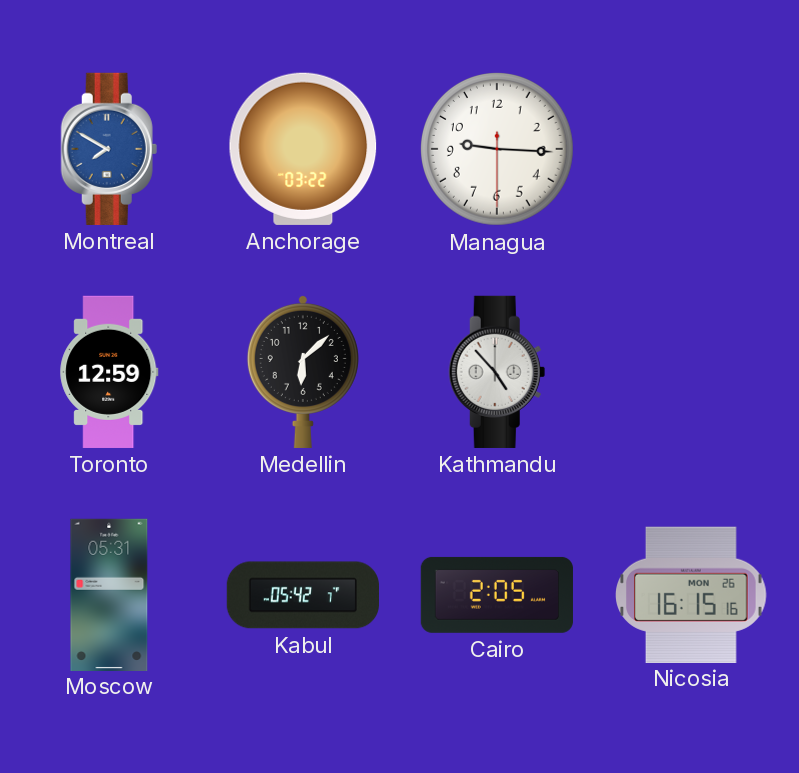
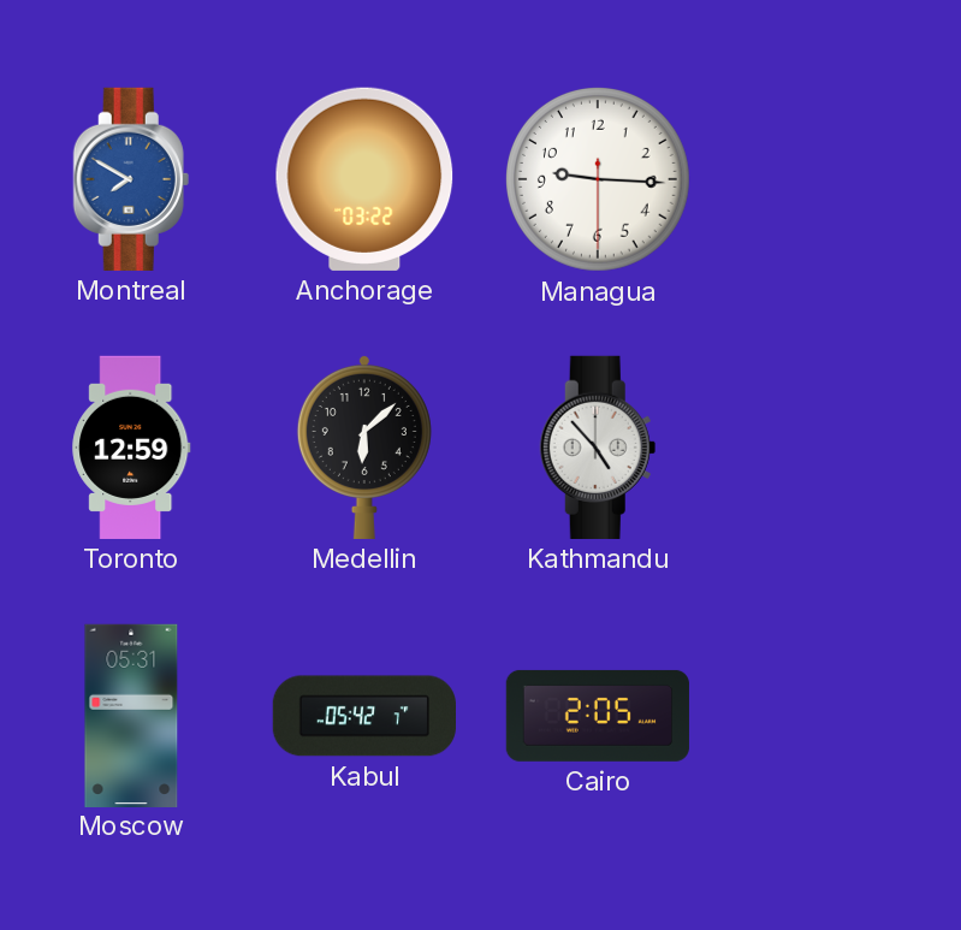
Nicosia: 16:15 -> none (691, 594)
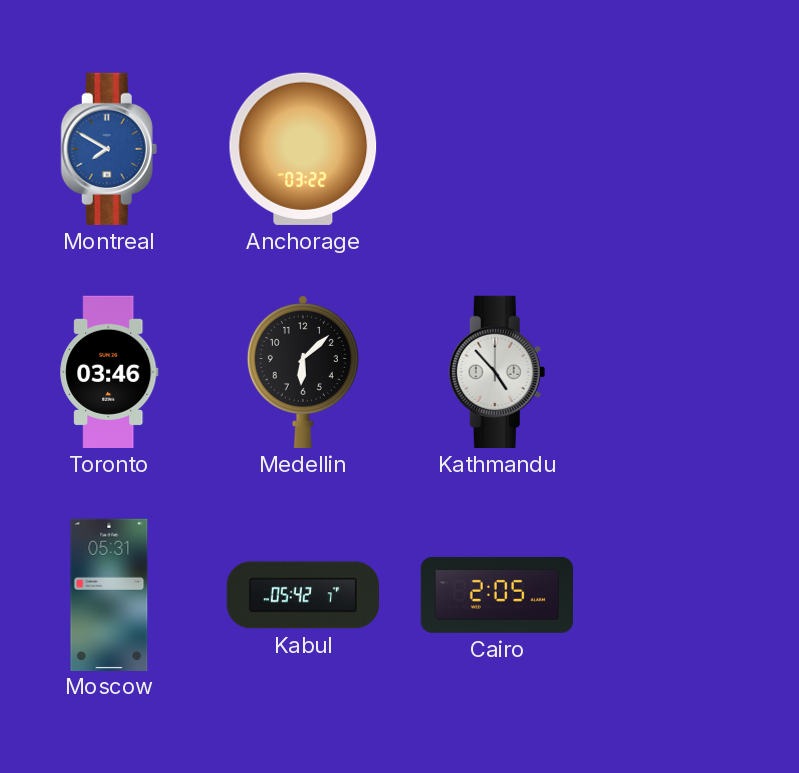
Managua: 9:15 -> none (598, 179)
Toronto: 12:59 -> 03:46 (109, 372)
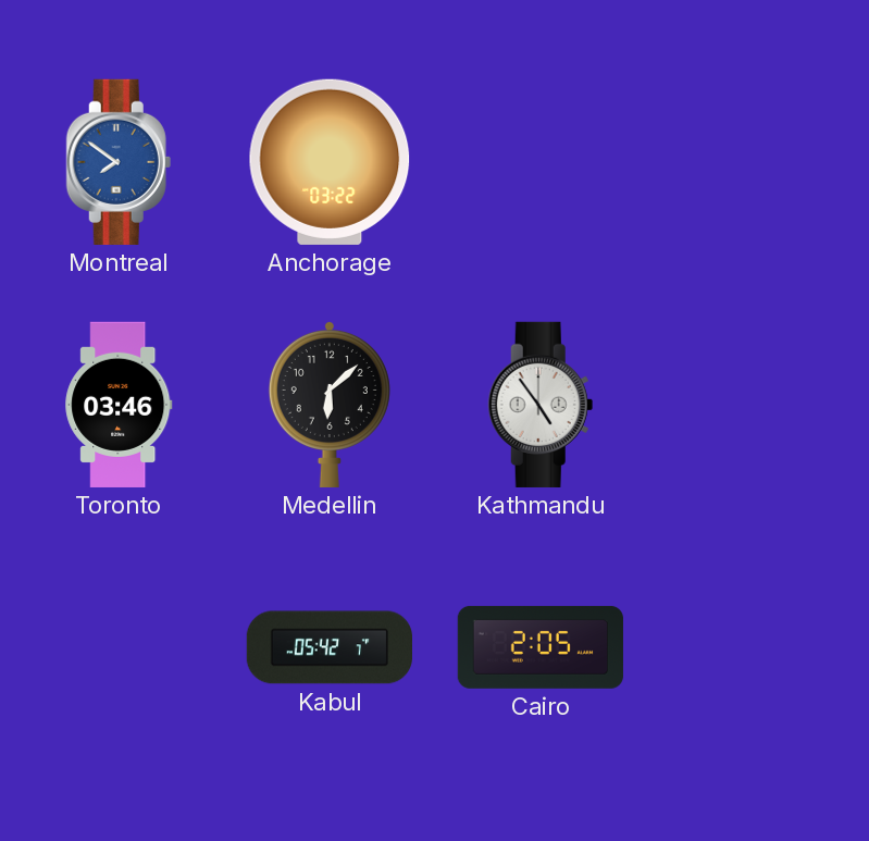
Montreal: 7:50 -> 7:51 (119, 162)
Kathmandu: 4:53 -> 4:54 (541, 405)
Moscow: 05:31 -> none (109, 594)
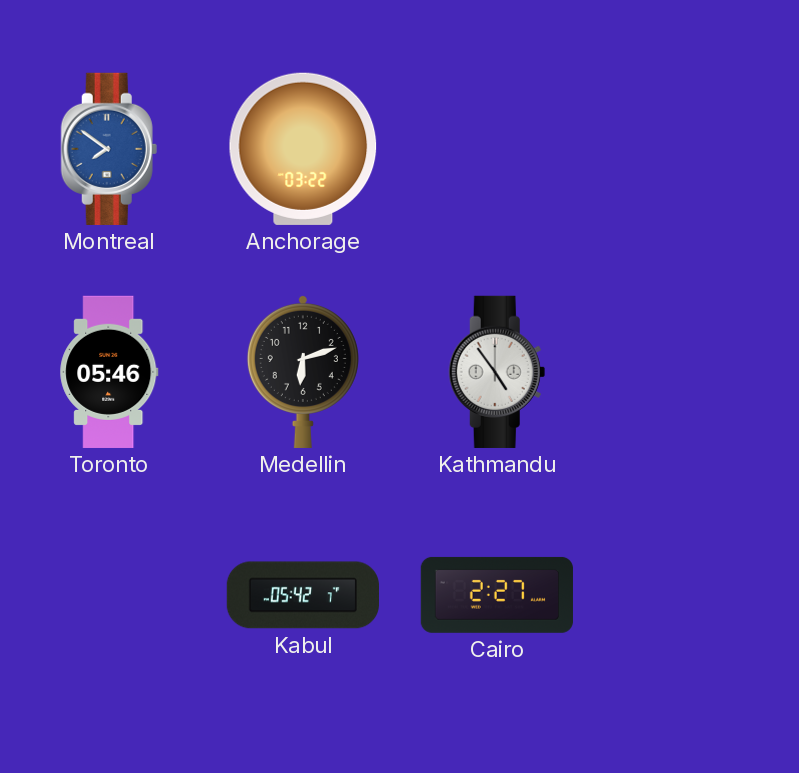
Toronto: 03:46 -> 05:46 (109, 372)
Medellin: 6:08 -> 6:12 (303, 371)
Cairo: 2:05 -> 2:27 (497, 595)
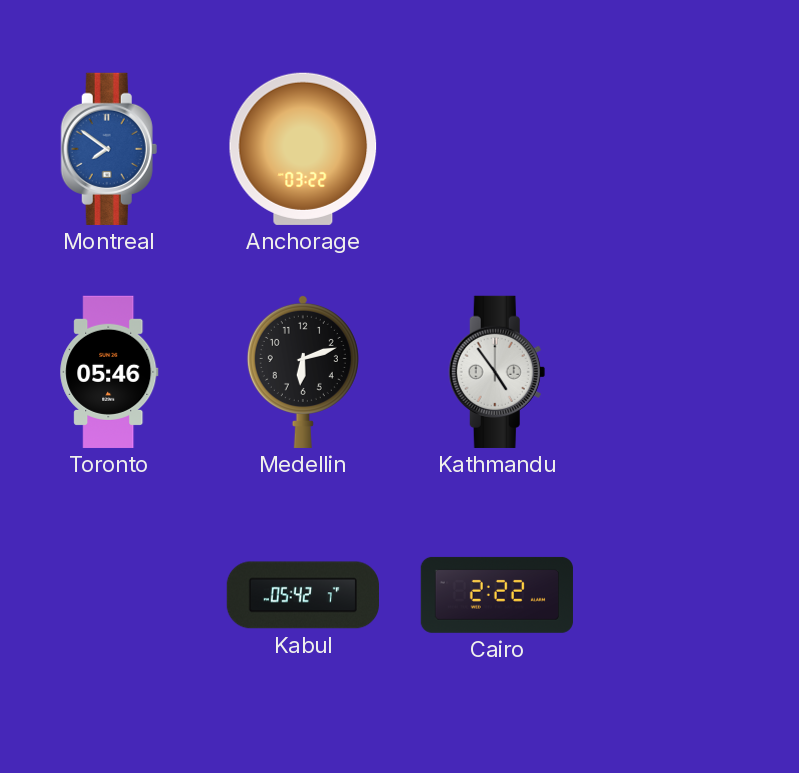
Cairo: 2:27 -> 2:22 (497, 595)
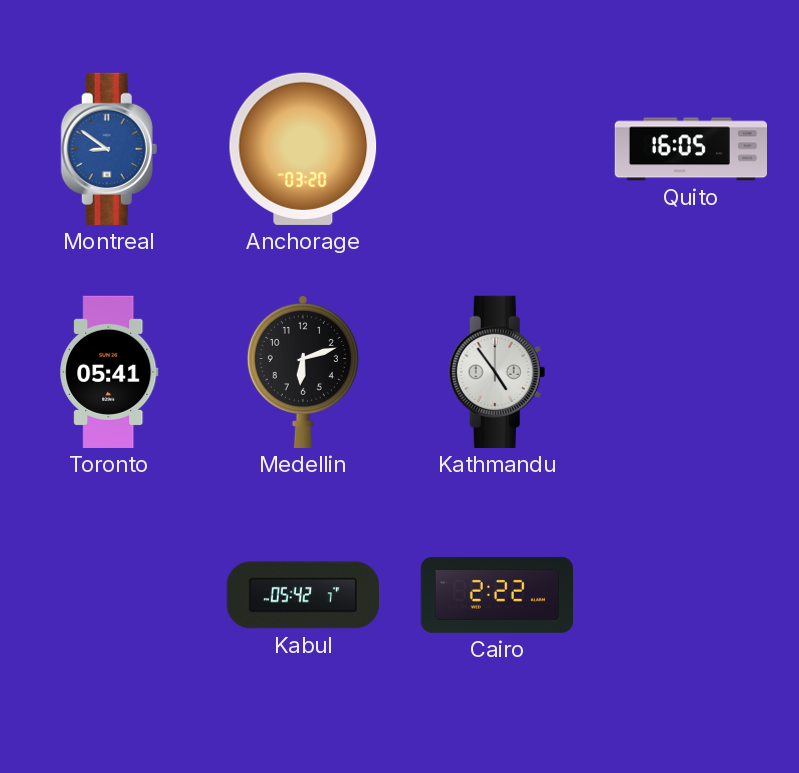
Montreal: 7:51 -> 8:51 (109, 149)
Anchorage: 03:22 -> 03:20 (303, 149)
Quito: none -> 16:05 (690, 149)
Toronto: 05:46 -> 05:41 (109, 372)
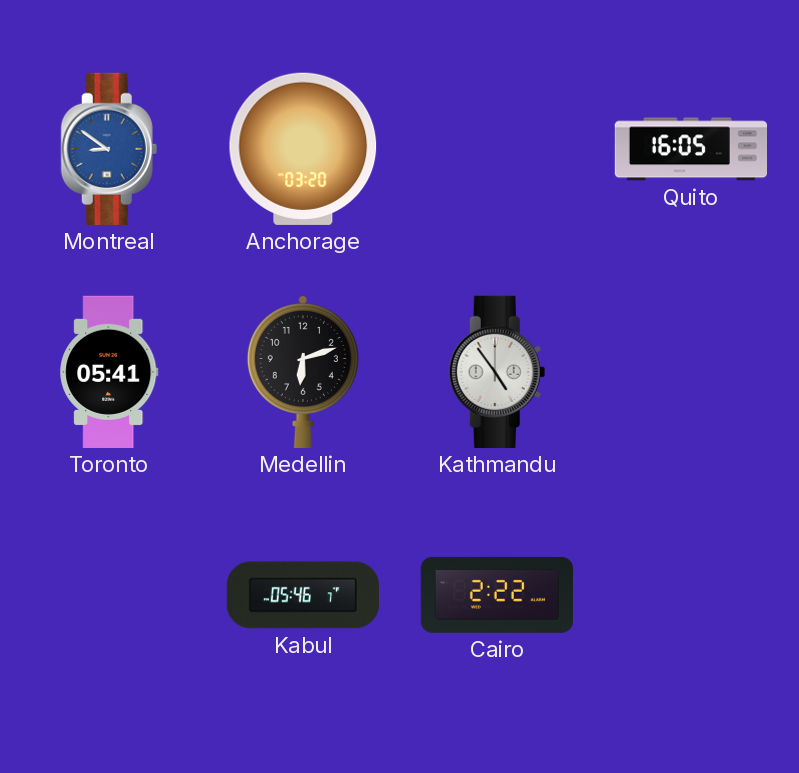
Kabul: 05:42 -> 05:46 (302, 595)
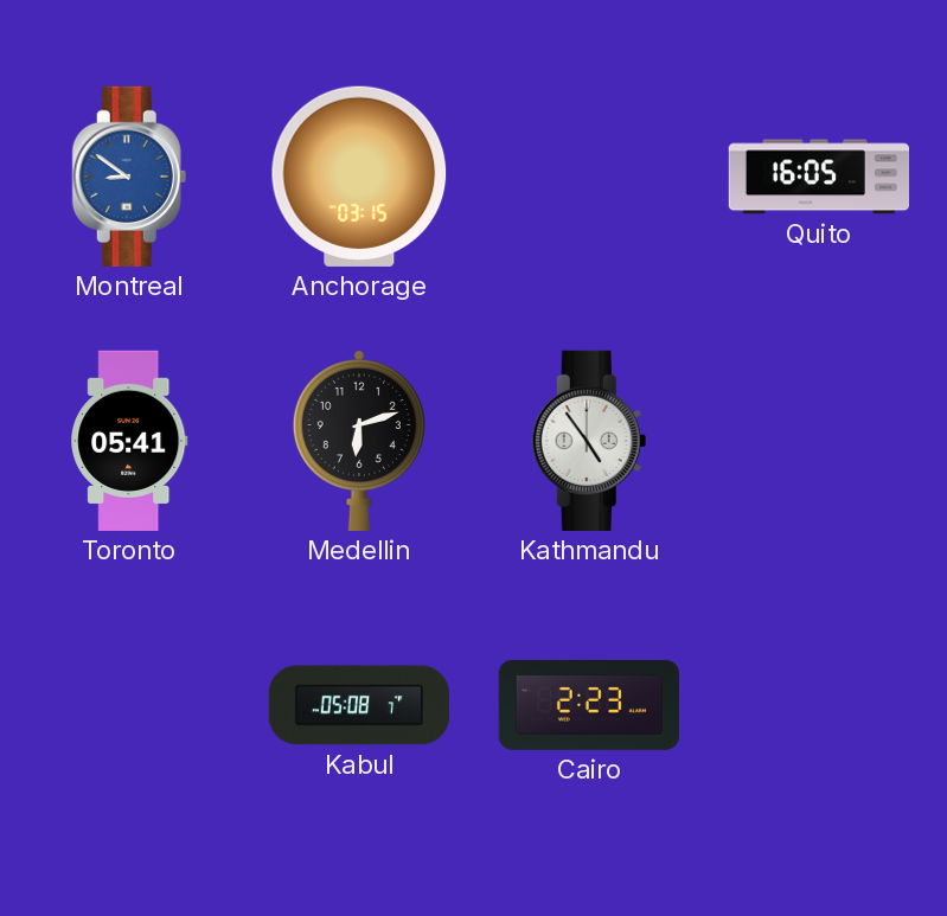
Anchorage: 03:20 -> 03:15 (359, 177)
Kabul: 05:46 -> 05:08 (358, 705)
Cairo: 2:22 -> 2:23 (589, 705)
